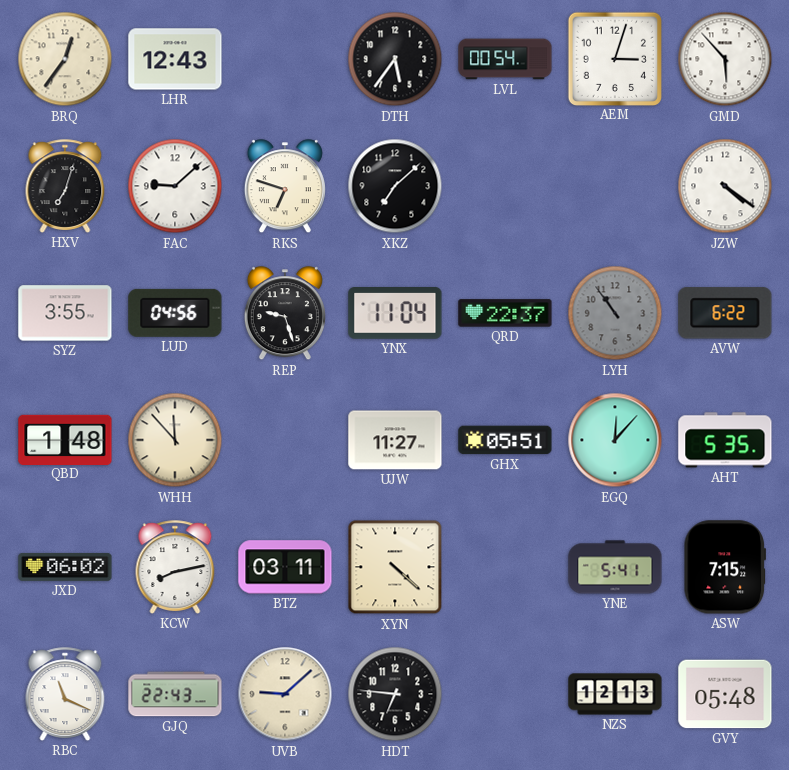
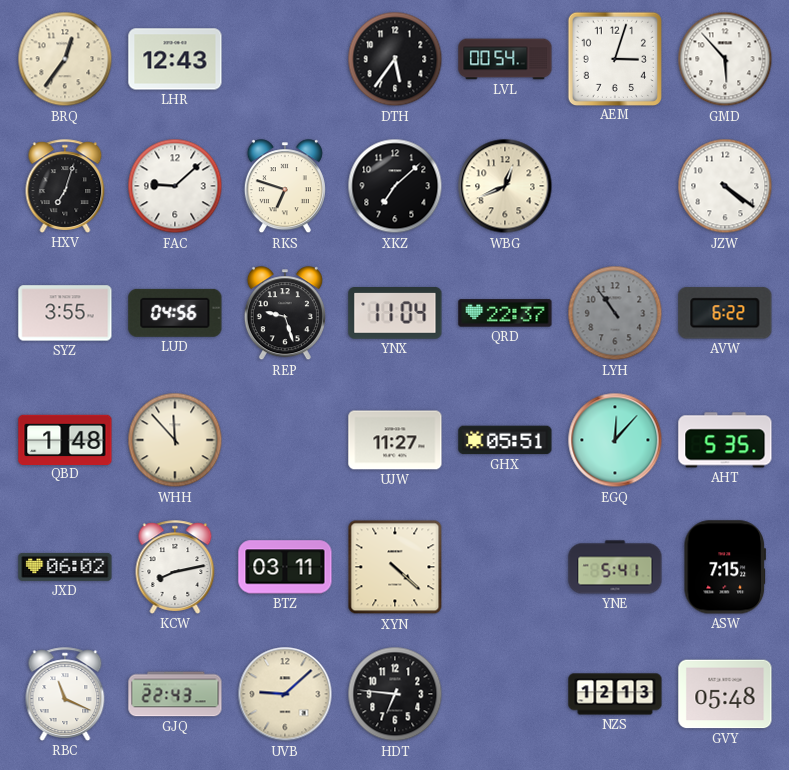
WBG: none -> 12:41 (505, 186)
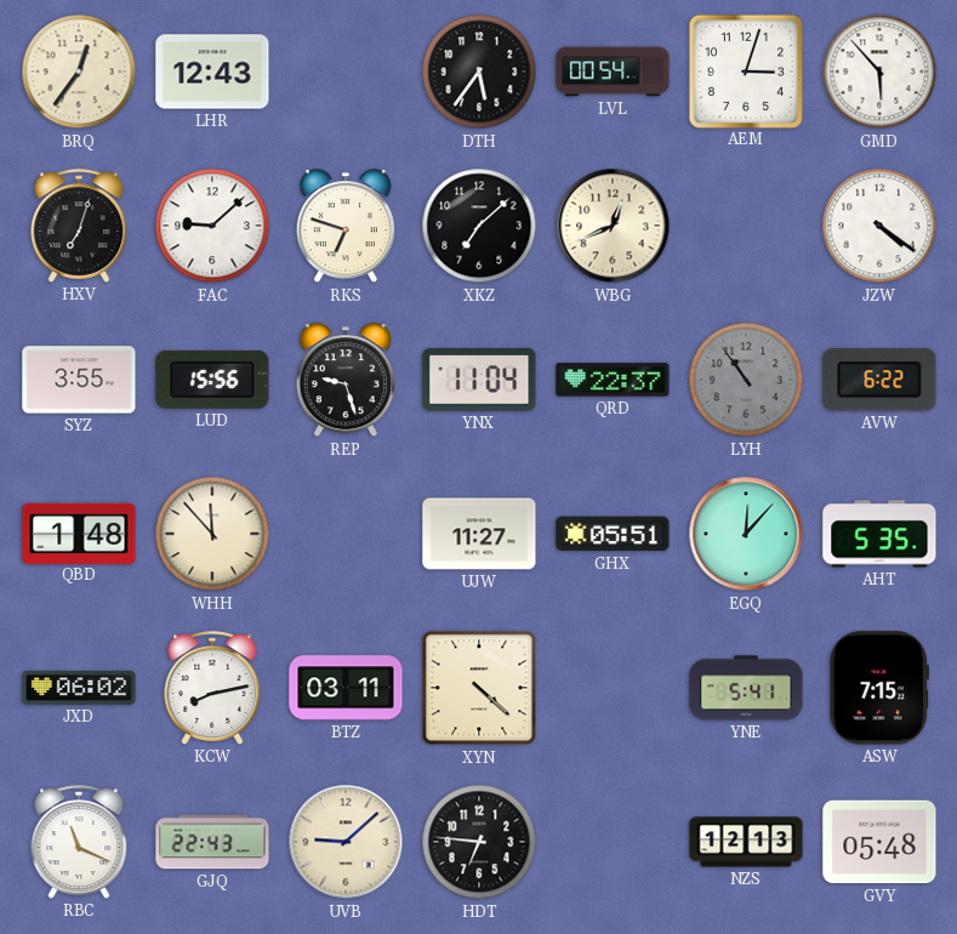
LUD: 04:56 -> 15:56 (212, 380)
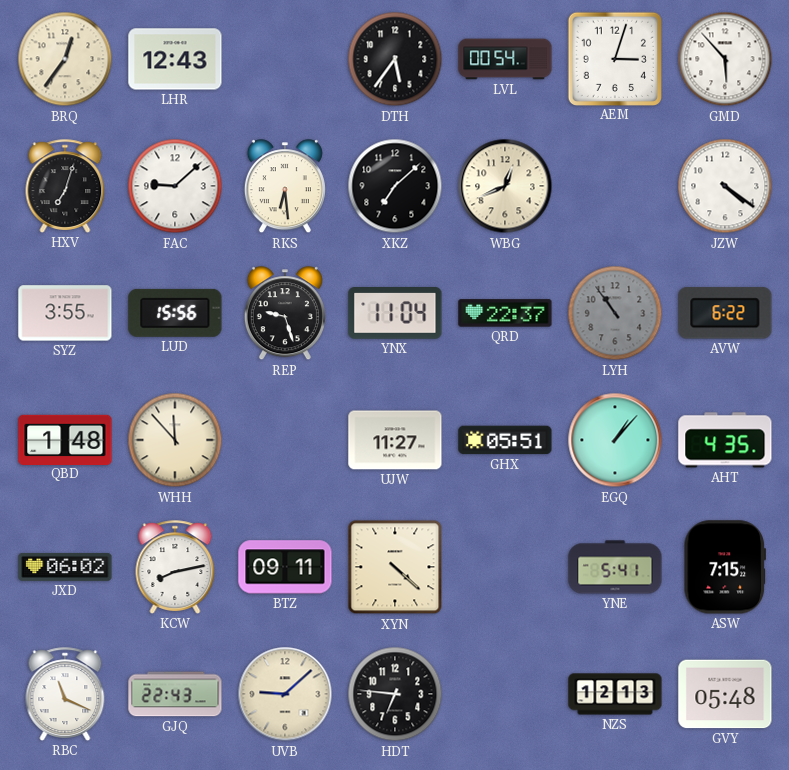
RKS: 6:48 -> 6:29 (285, 187)
EGQ: 12:07 -> 1:07 (615, 440)
AHT: 5:35 -> 4:35 (725, 440)
BTZ: 03:11 -> 09:11 (285, 567)
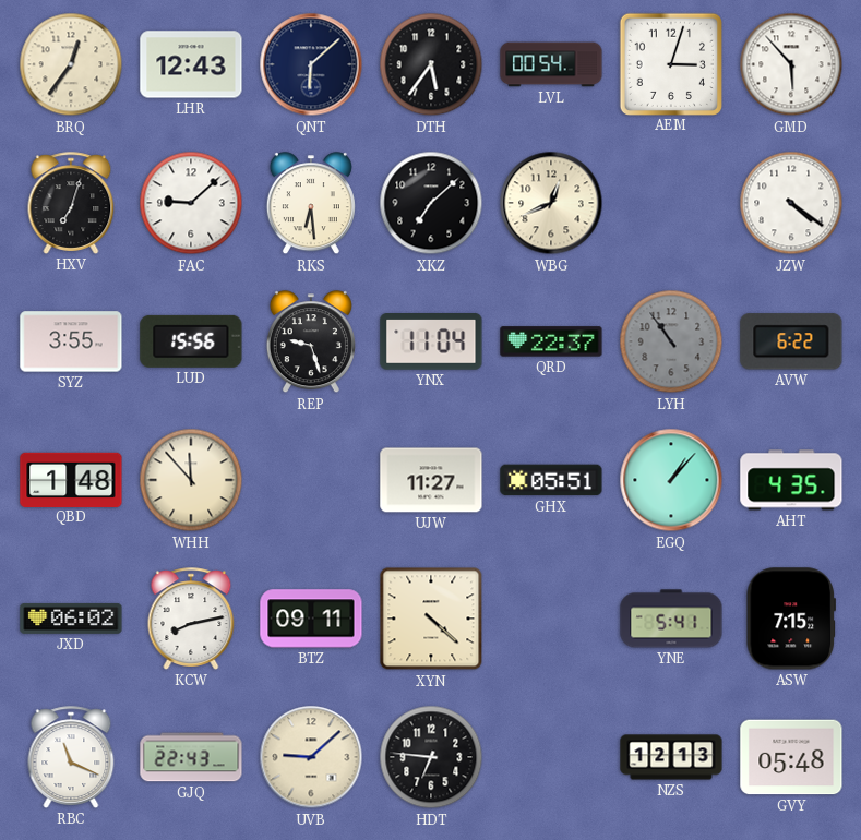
QNT: none -> 6:08 (311, 64)
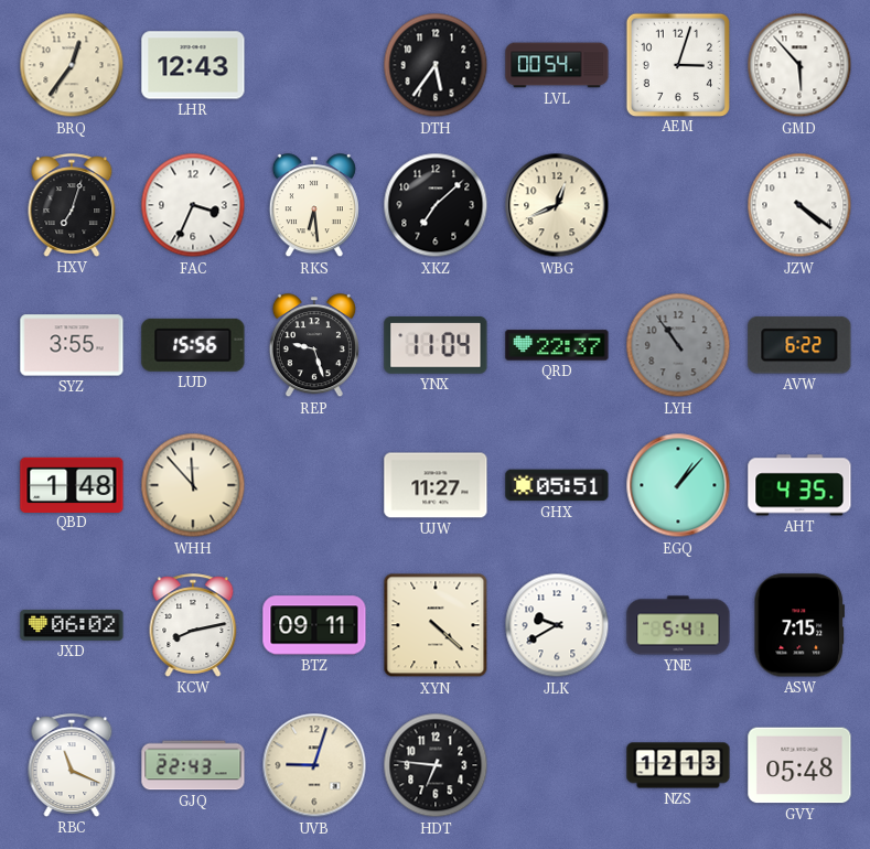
QNT: 6:08 -> none (311, 64)
FAC: 9:08 -> 3:34 (193, 205)
JLK: none -> 9:40 (557, 625)
UVB: 9:08 -> 9:03 (314, 765)
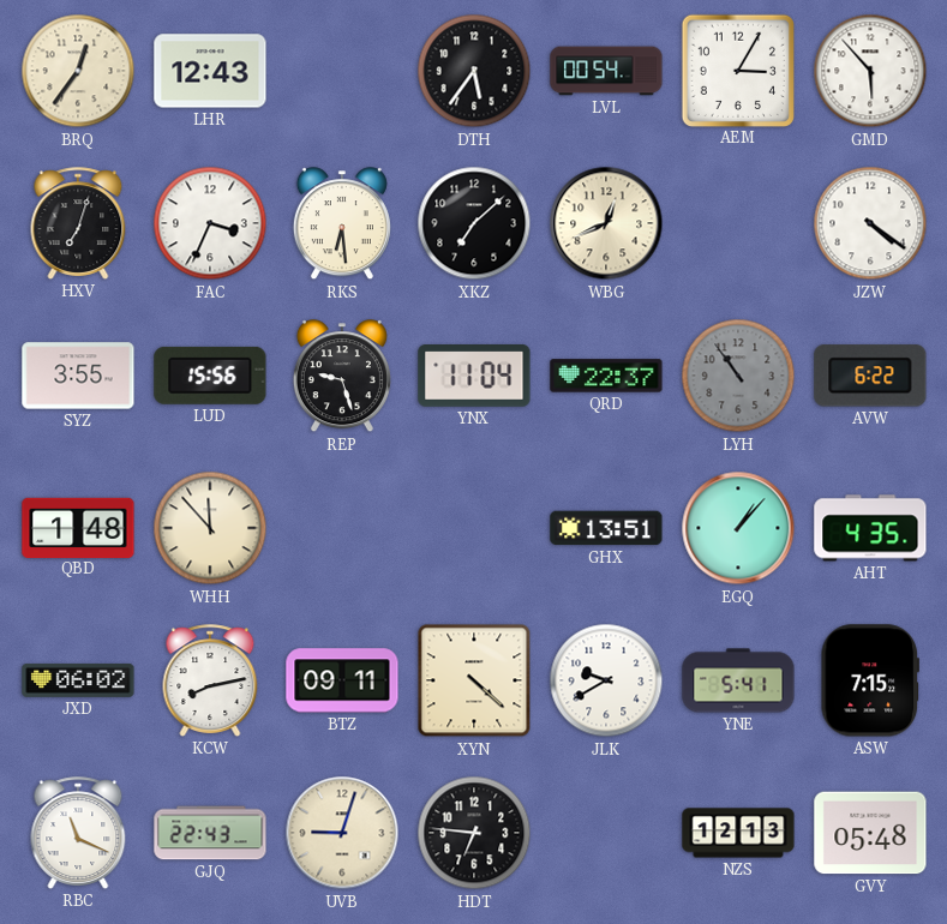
AEM: 3:03 -> 3:05 (737, 70)
UJW: 11:27 -> none (436, 485)
GHX: 05:51 -> 13:51 (606, 528)
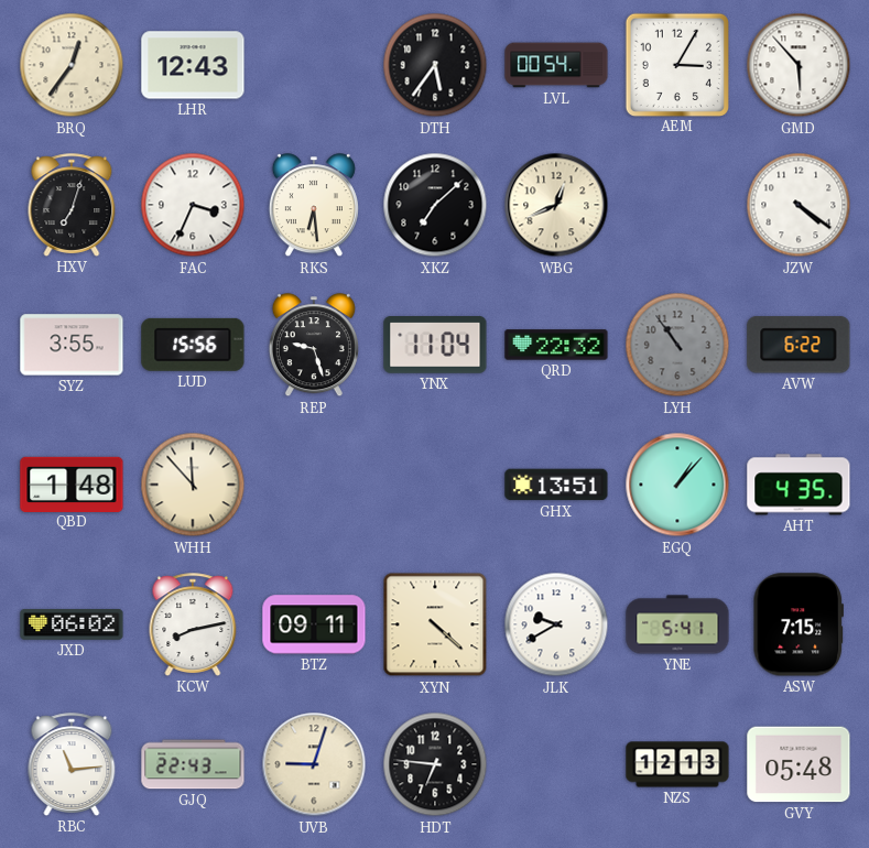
QRD: 22:37 -> 22:32 (556, 345)
RBC: 11:19 -> 11:14 (72, 764)
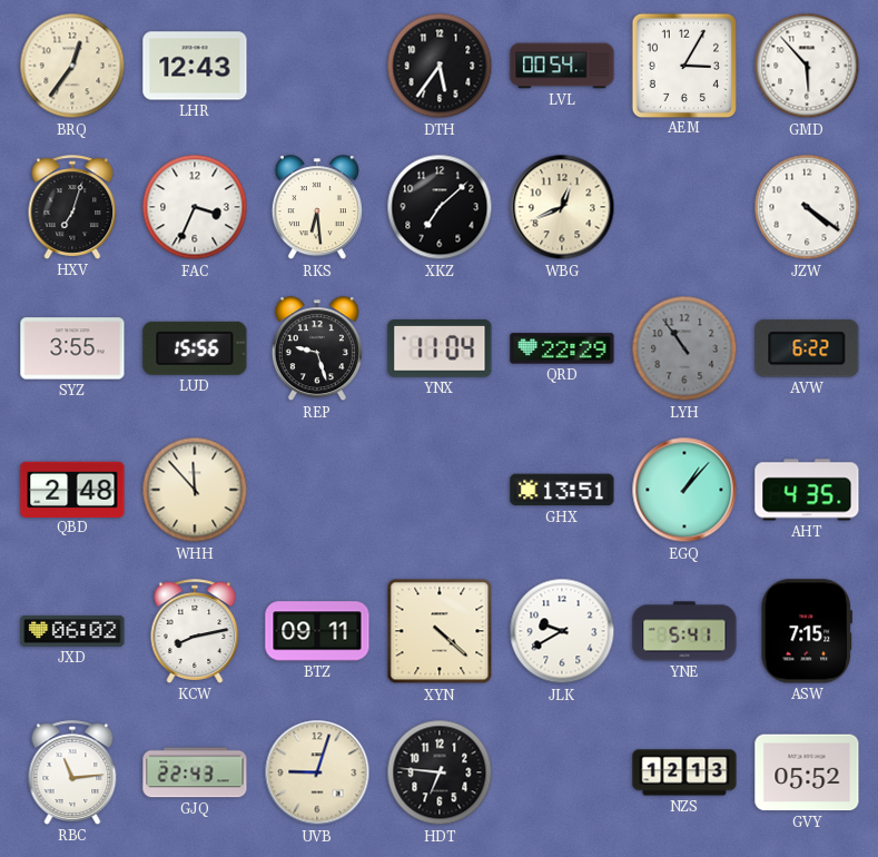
QRD: 22:32 -> 22:29 (562, 348)
QBD: 1:48 -> 2:48 (72, 489)
GVY: 05:48 -> 05:52 (807, 772)
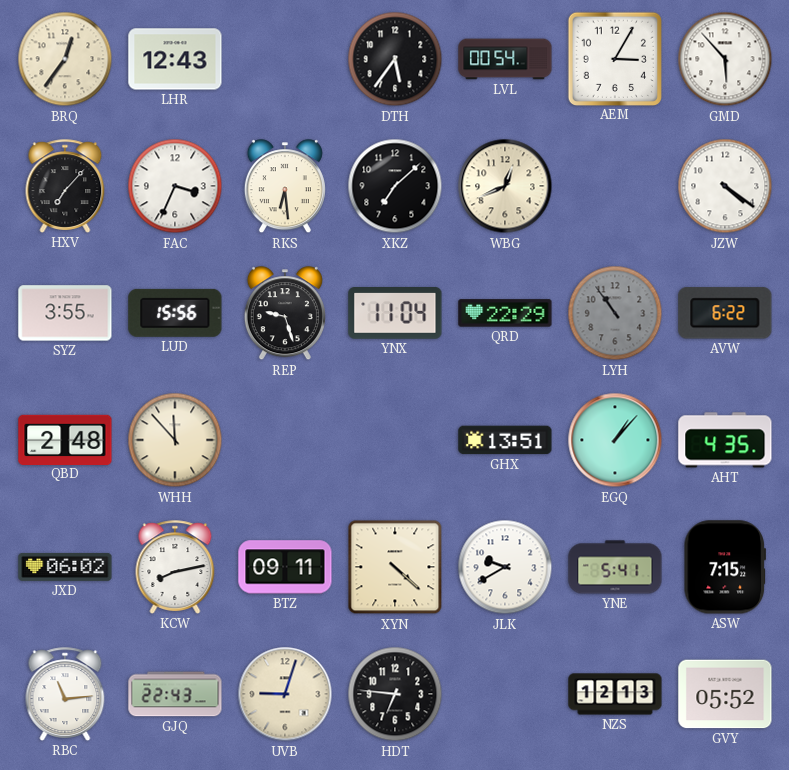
HXV: 7:03 -> 7:07 (65, 186)
